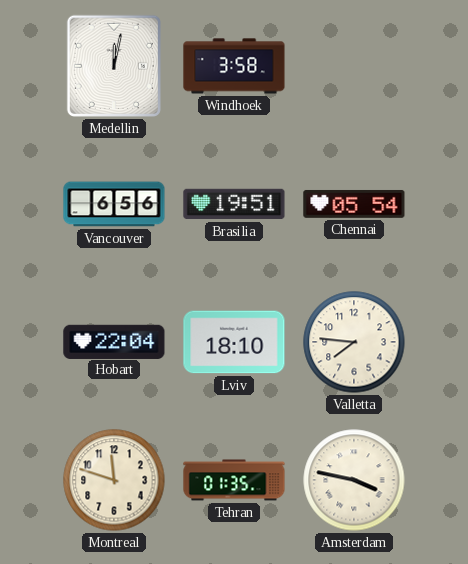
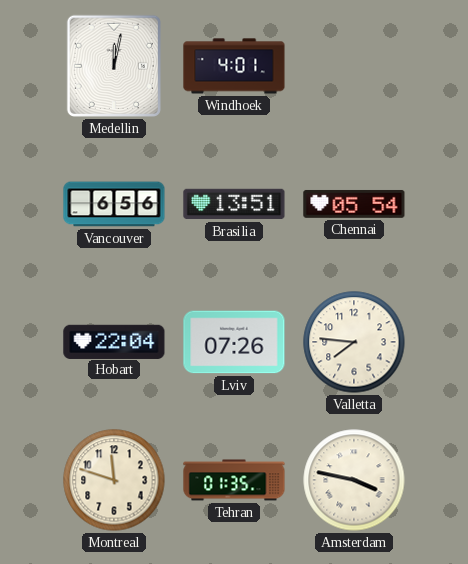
Windhoek: 3:58 -> 4:01 (234, 66)
Brasilia: 19:51 -> 13:51 (234, 204)
Lviv: 18:10 -> 07:26 (234, 342)
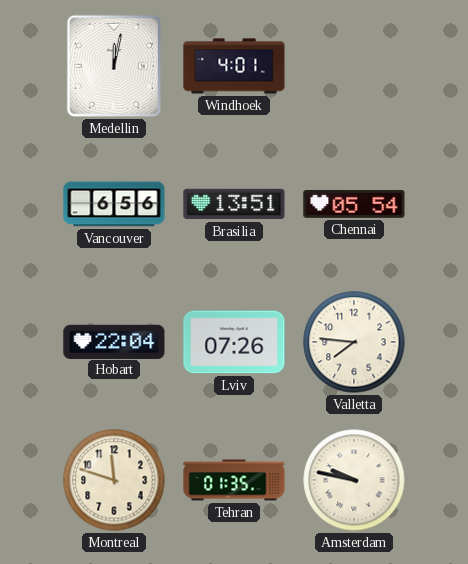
Amsterdam: 3:47 -> 9:47 (354, 480)
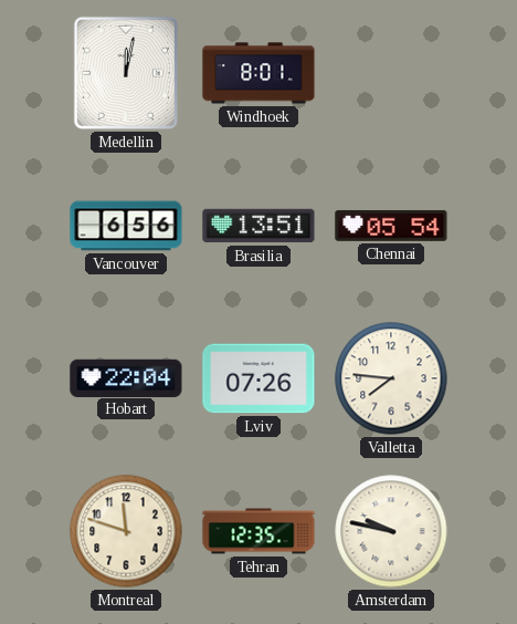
Windhoek: 4:01 -> 8:01 (258, 73)
Tehran: 01:35 -> 12:35 (258, 531)
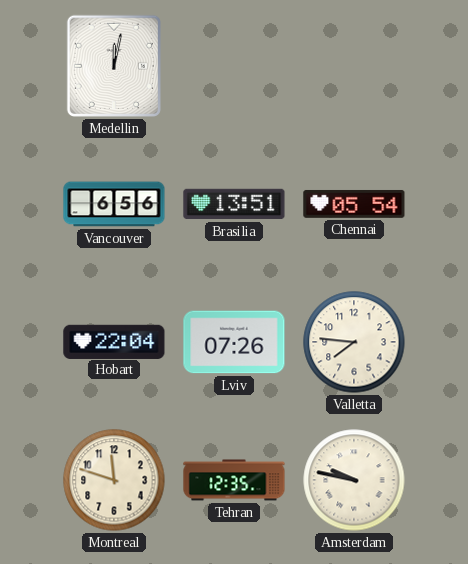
Windhoek: 8:01 -> none (258, 73)
